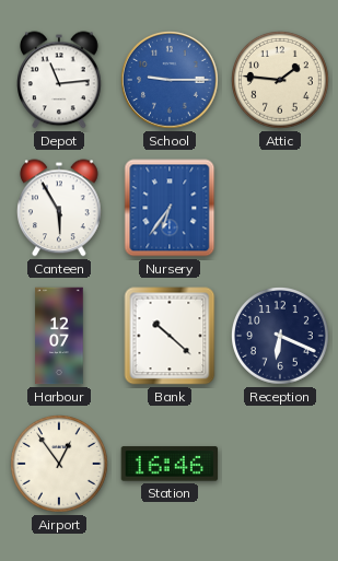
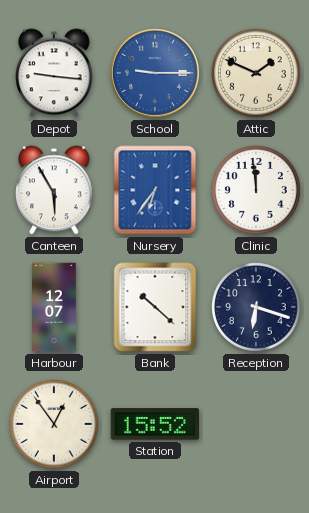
Depot: 11:14 -> 9:16 (55, 73)
Attic: 1:46 -> 1:49 (257, 74)
Clinic: none -> 11:59 (257, 191)
Reception: 6:19 -> 6:18 (257, 308)
Station: 16:46 -> 15:52 (155, 424)
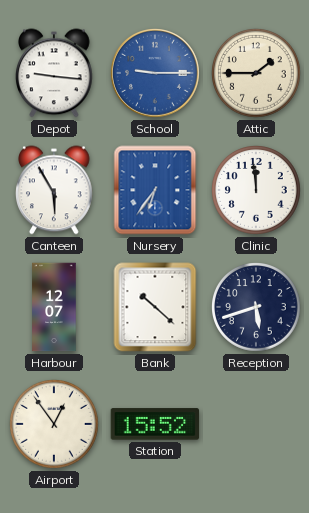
Attic: 1:49 -> 1:45 (257, 74)
Reception: 6:18 -> 5:42 (257, 308)
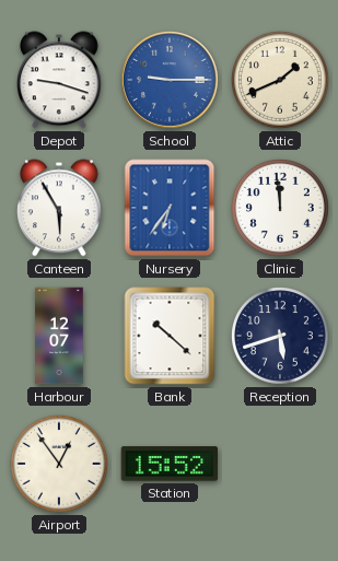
Depot: 9:16 -> 9:18 (60, 80)
Attic: 1:45 -> 1:41 (281, 81)
